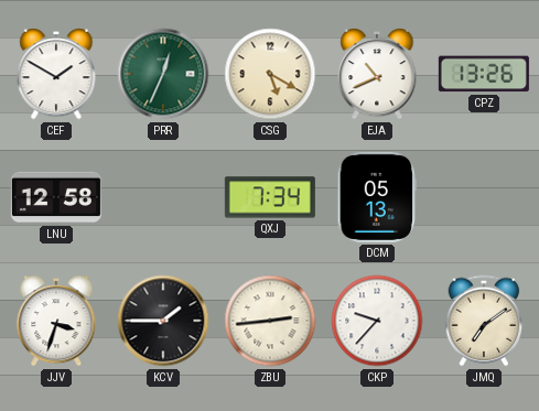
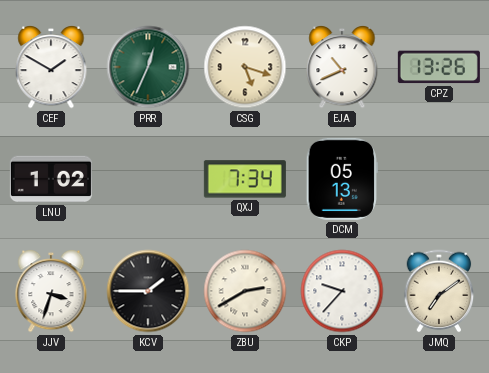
CSG: 5:20 -> 5:18 (245, 67)
LNU: 12:58 -> 1:02 (51, 179)
ZBU: 2:44 -> 2:40 (245, 291)
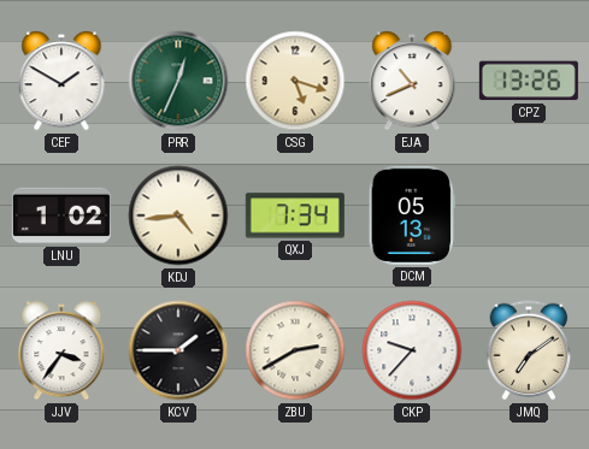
KDJ: none -> 4:44 (178, 215)
JJV: 3:33 -> 3:36 (61, 351)
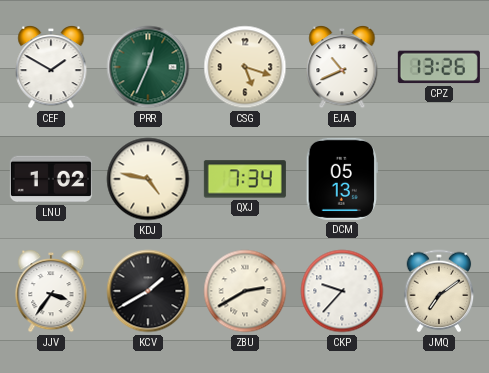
KDJ: 4:44 -> 4:47 (148, 179)
KCV: 1:45 -> 1:40 (148, 291)
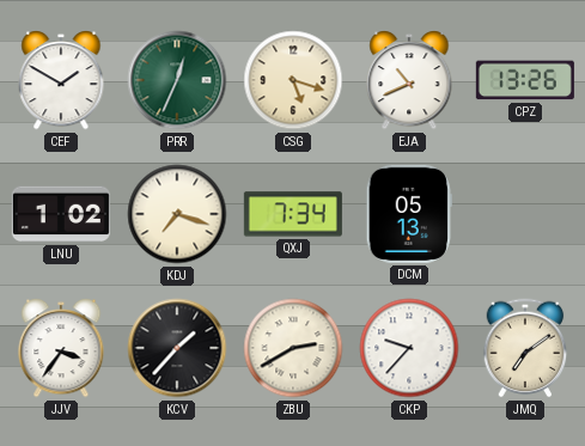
KDJ: 4:47 -> 7:18 (177, 214)
KCV: 1:40 -> 1:37 (177, 348)
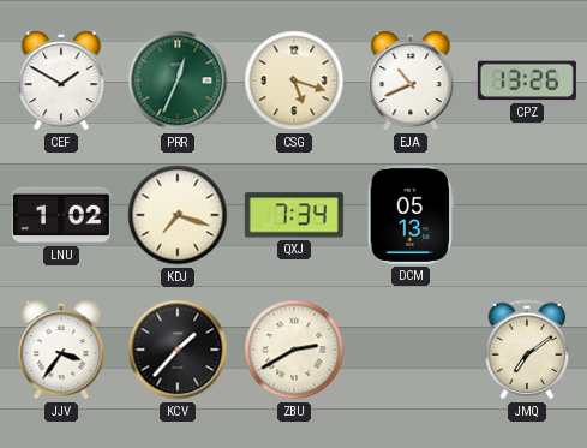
CKP: 9:37 -> none (409, 348)
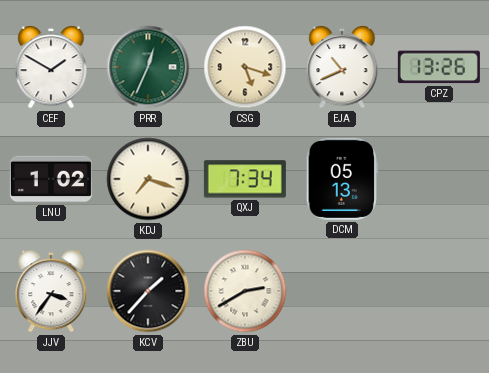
JMQ: 7:09 -> none (527, 350)
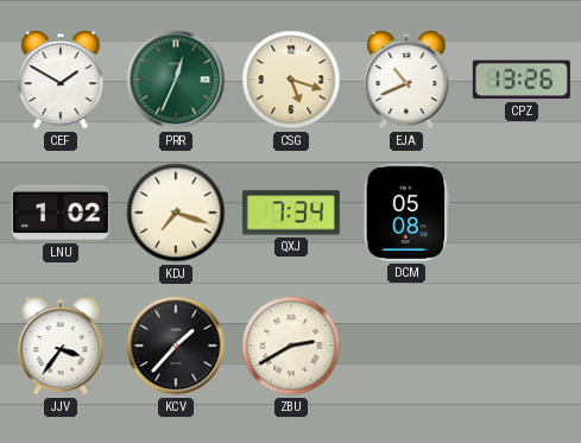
DCM: 05:13 -> 05:08 (405, 213)
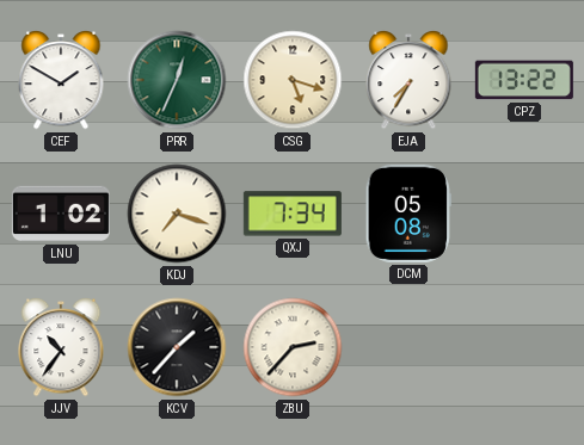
EJA: 10:41 -> 7:35 (408, 81)
CPZ: 13:26 -> 13:22 (524, 80)
JJV: 3:36 -> 10:36 (61, 348)
ZBU: 2:40 -> 2:37 (293, 347)
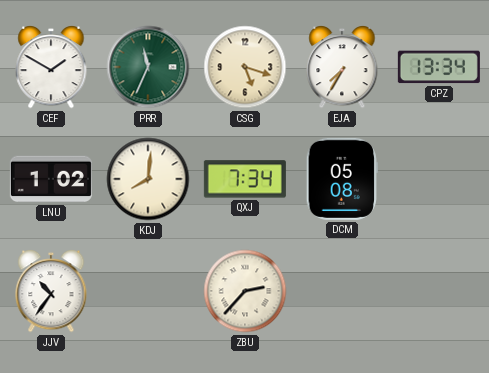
PRR: 12:34 -> 11:34 (148, 67)
CPZ: 13:22 -> 13:34 (439, 67)
KDJ: 7:18 -> 8:01 (148, 179)
KCV: 1:37 -> none (177, 347)
